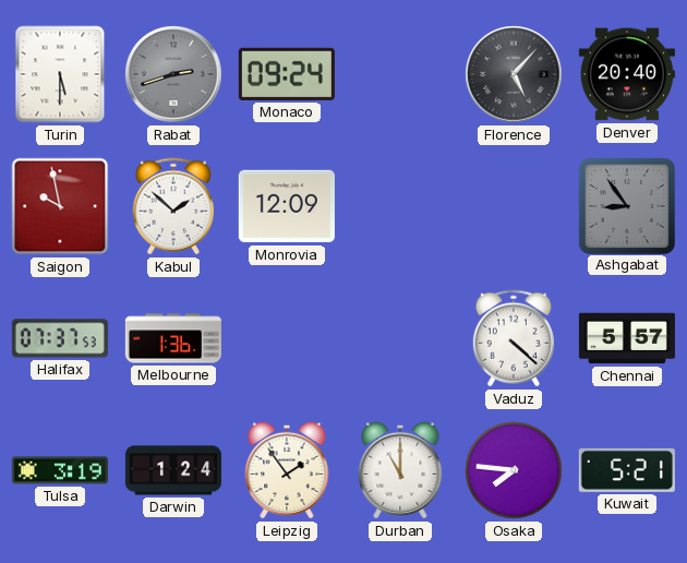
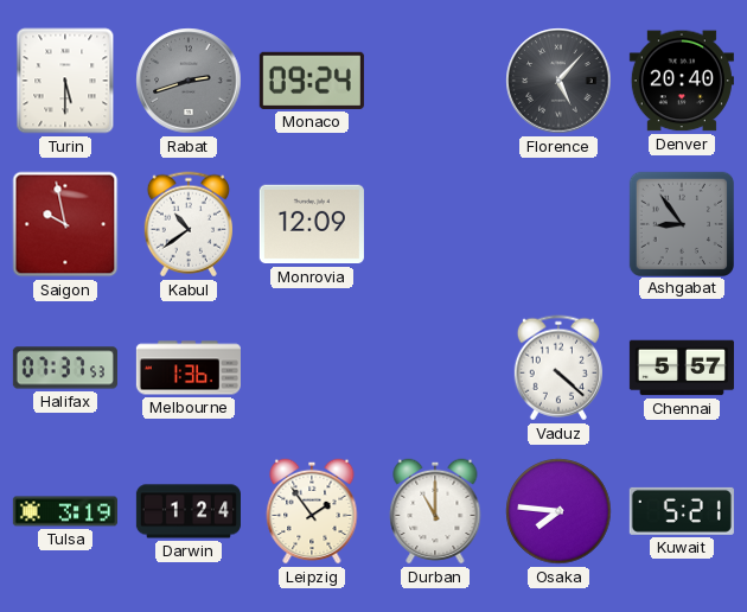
Kabul: 1:52 -> 10:39 (189, 224)
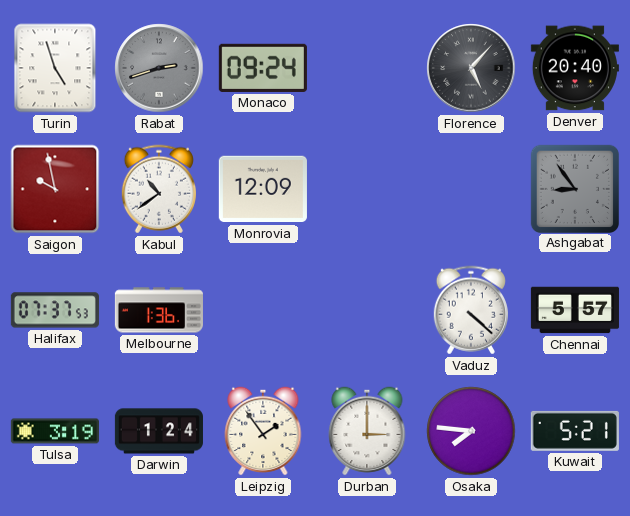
Turin: 5:30 -> 4:57 (55, 68)
Durban: 11:00 -> 3:00 (367, 431)
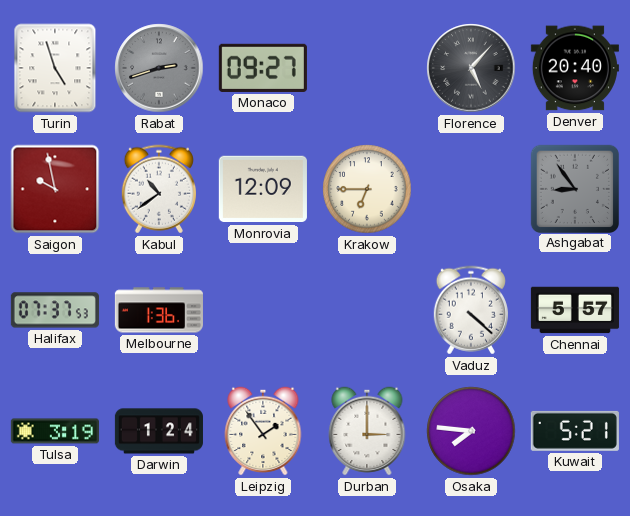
Monaco: 09:24 -> 09:27 (263, 68)
Krakow: none -> 6:45 (367, 189)
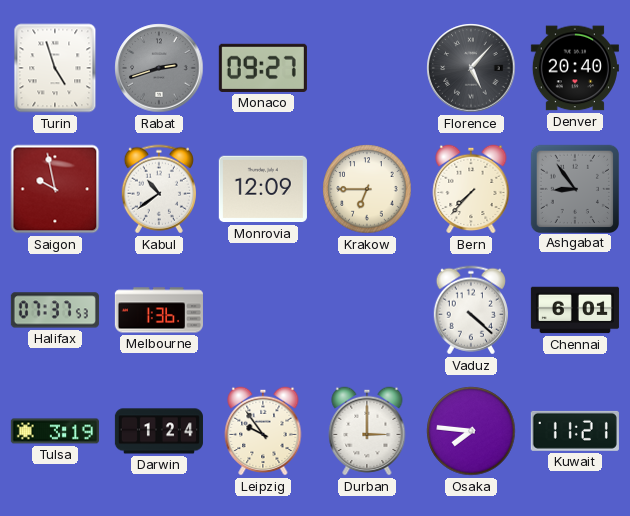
Bern: none -> 7:37 (471, 189)
Chennai: 5:57 -> 6:01 (575, 310)
Leipzig: 1:54 -> 9:54 (263, 431)
Kuwait: 5:21 -> 11:21 (575, 431)
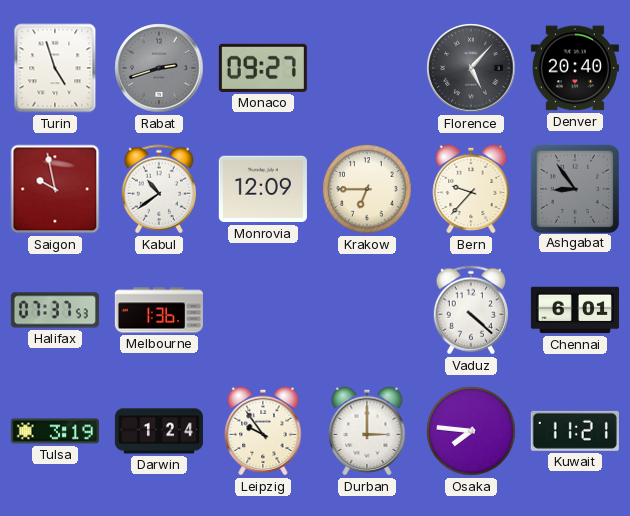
Bern: 7:37 -> 9:37 (471, 189)
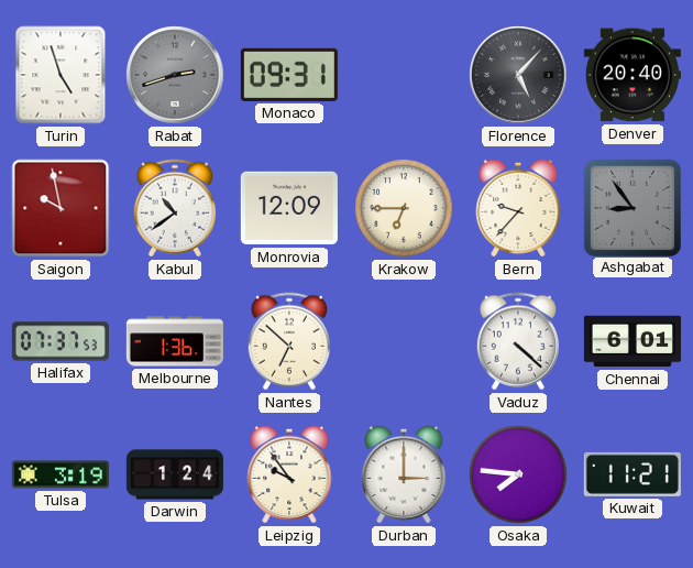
Monaco: 09:27 -> 09:31 (289, 75)
Nantes: none -> 6:52 (289, 341)
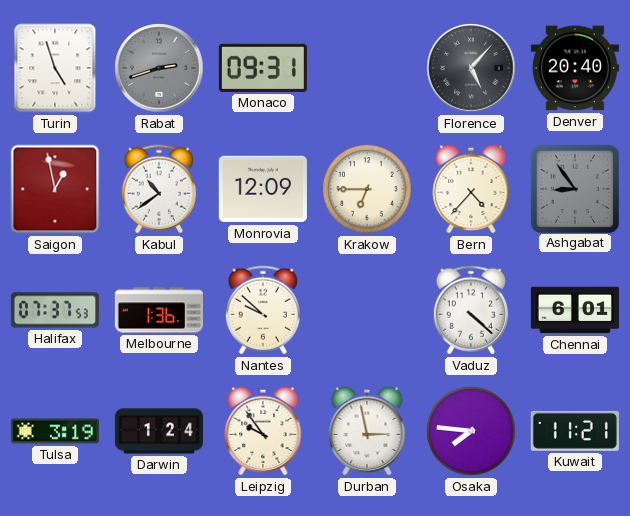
Saigon: 9:58 -> 12:58 (55, 189)
Bern: 9:37 -> 4:37 (471, 189)
Nantes: 6:52 -> 9:52 (263, 310)
Durban: 3:00 -> 2:58 (367, 431)
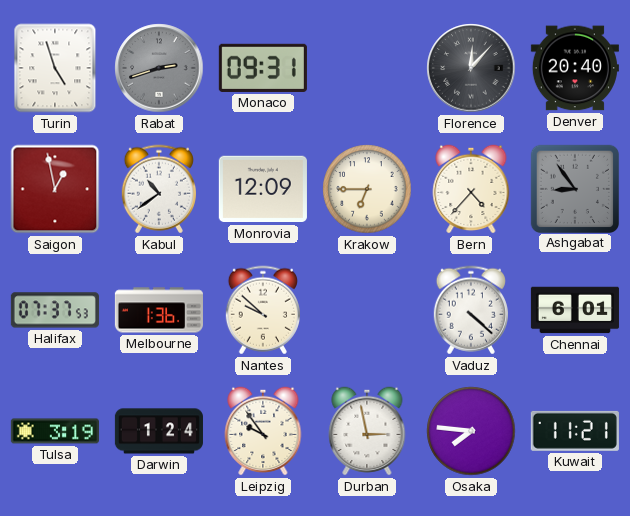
Florence: 5:07 -> 12:07 (471, 68)
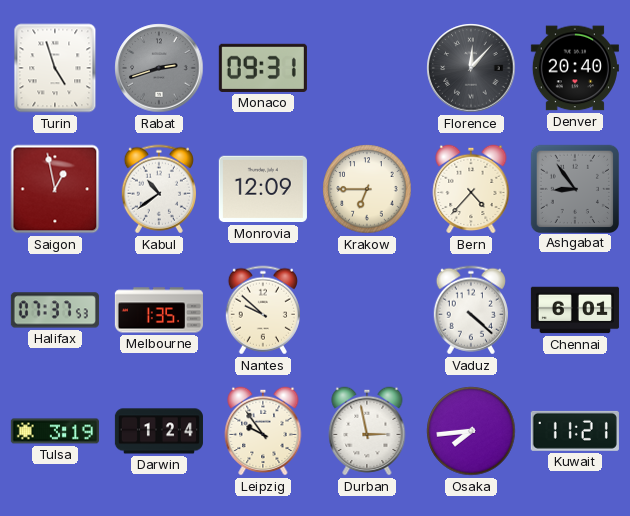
Melbourne: 1:36 -> 1:35 (159, 310)
Osaka: 7:46 -> 7:44 (471, 431)
